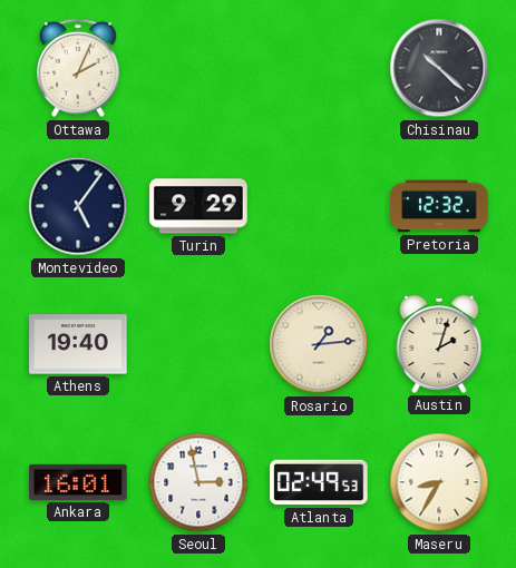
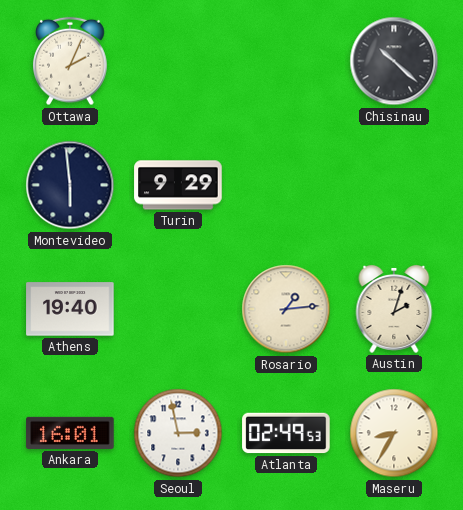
Montevideo: 5:06 -> 5:59 (70, 185)
Pretoria: 12:32 -> none (439, 206)
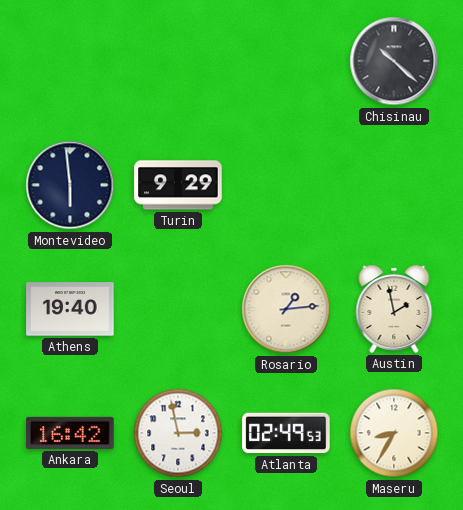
Ottawa: 2:04 -> none (71, 61)
Austin: 2:03 -> 1:58 (394, 310)
Ankara: 16:01 -> 16:42 (70, 433)
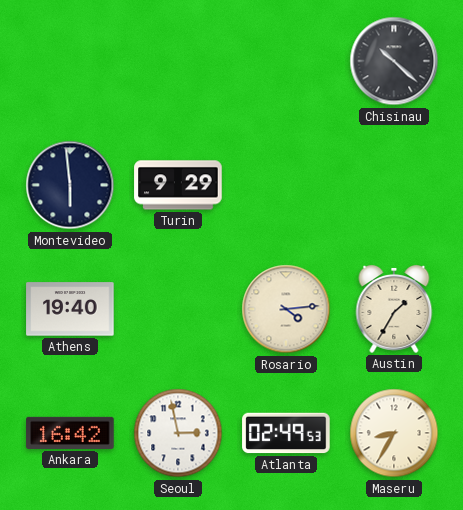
Rosario: 1:14 -> 4:14 (286, 309)
Austin: 1:58 -> 1:35 (394, 310)
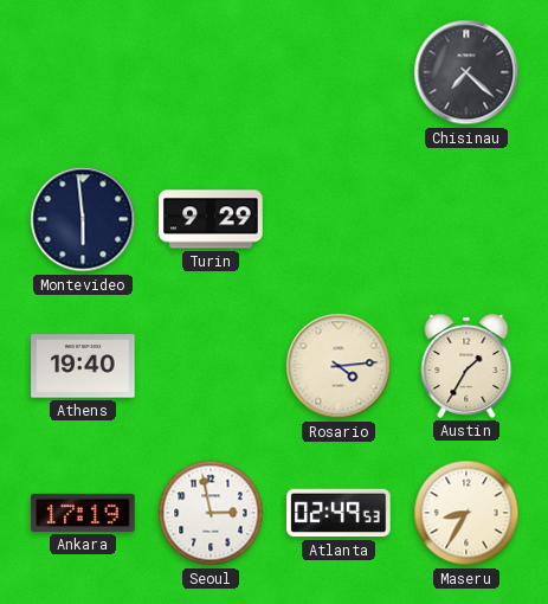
Chisinau: 10:22 -> 7:22 (466, 72)
Ankara: 16:42 -> 17:19 (83, 513)
